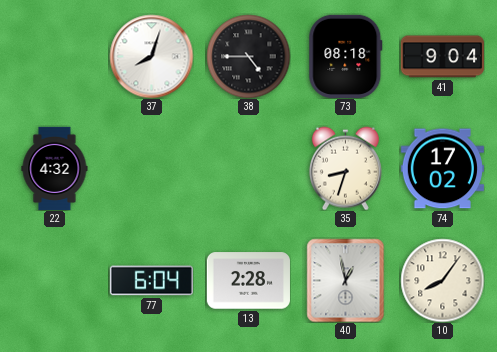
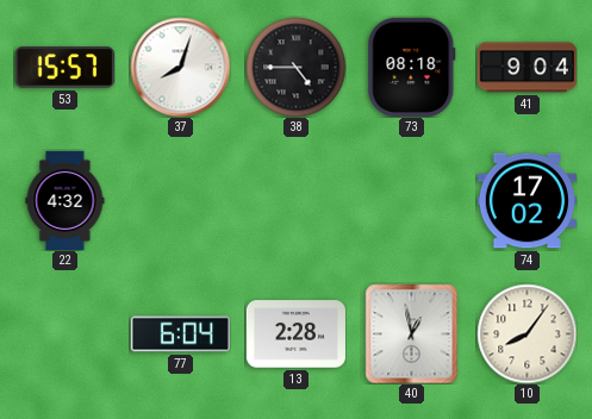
53: none -> 15:57 (64, 68)
35: 8:33 -> none (345, 168)
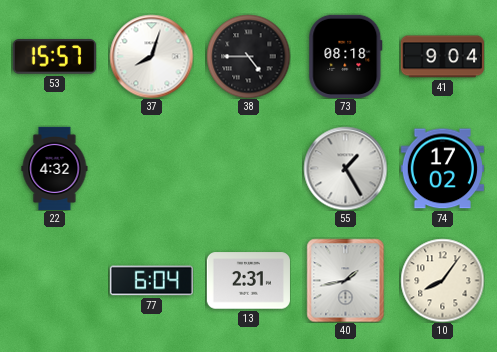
55: none -> 1:25 (345, 168)
13: 2:28 -> 2:31 (248, 281)
40: 12:58 -> 1:43 (346, 280)
